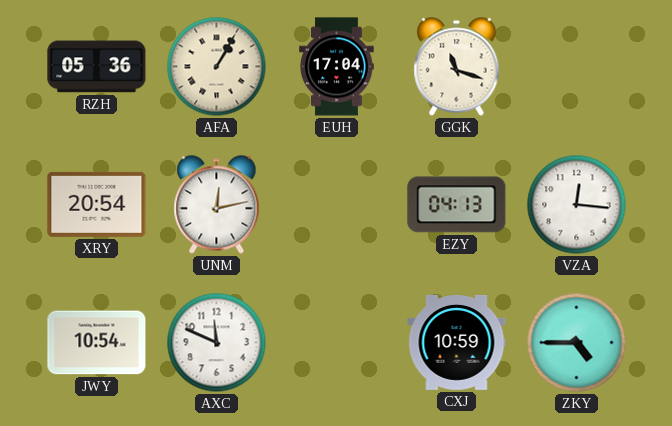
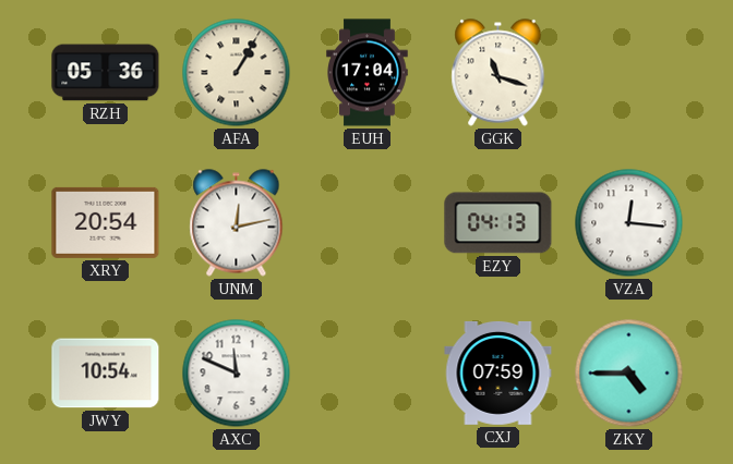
CXJ: 10:59 -> 07:59 (498, 374)
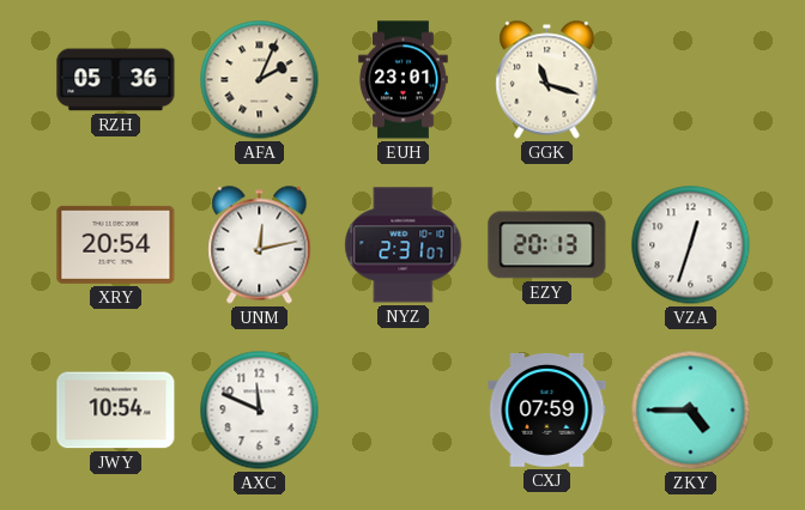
AFA: 1:05 -> 2:04 (260, 80)
EUH: 17:04 -> 23:01 (404, 80)
NYZ: none -> 2:31 (404, 245)
EZY: 04:13 -> 20:13 (547, 245)
VZA: 12:16 -> 12:33 (691, 245)
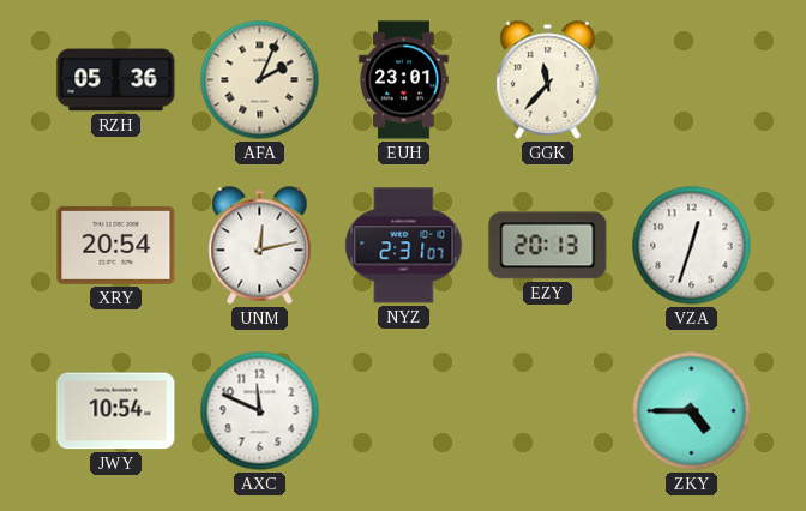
GGK: 11:18 -> 11:37 (548, 80)
CXJ: 07:59 -> none (547, 411)
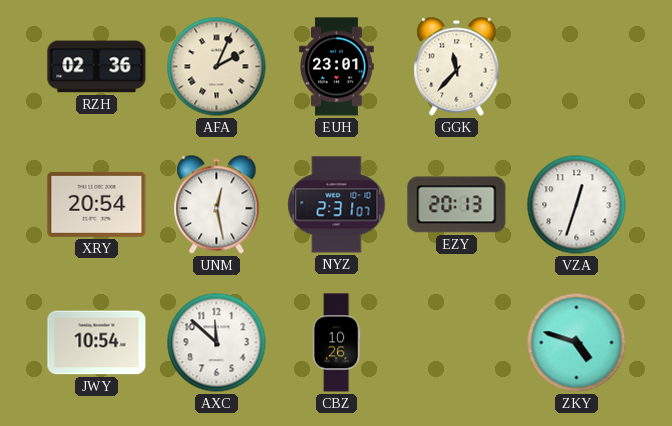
RZH: 05:36 -> 02:36 (97, 67)
UNM: 12:13 -> 12:28 (217, 205)
AXC: 11:49 -> 11:52 (217, 343)
CBZ: none -> 10:26 (336, 343)
ZKY: 4:45 -> 4:48 (577, 343)
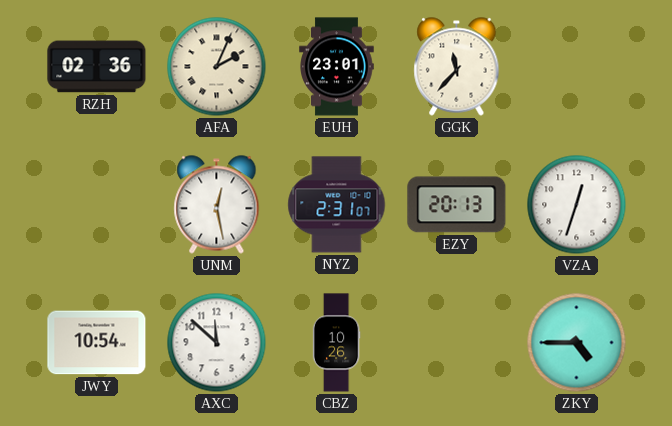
XRY: 20:54 -> none (97, 204)
ZKY: 4:48 -> 4:45 (577, 343)
